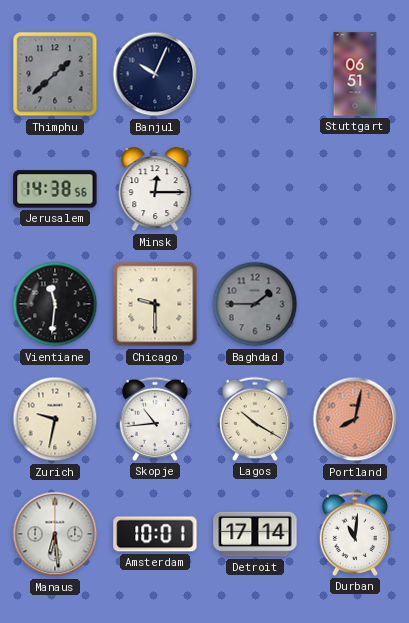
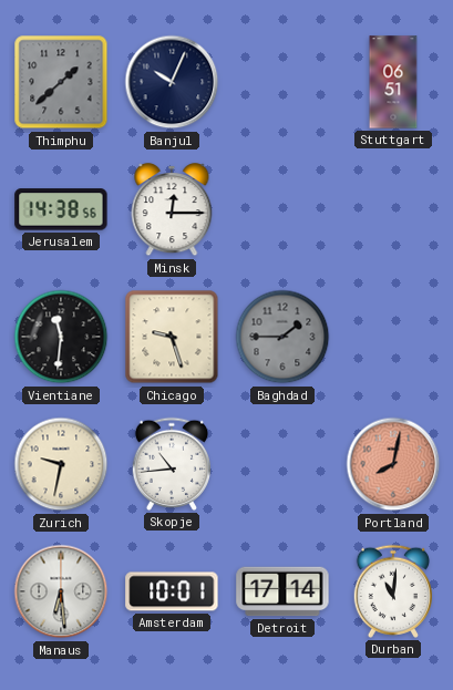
Chicago: 9:30 -> 9:27 (172, 337)
Lagos: 10:20 -> none (254, 419)
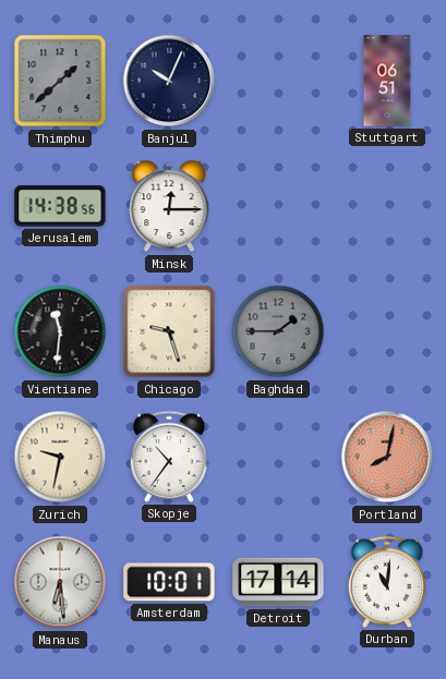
Skopje: 10:44 -> 10:36 (168, 457)
